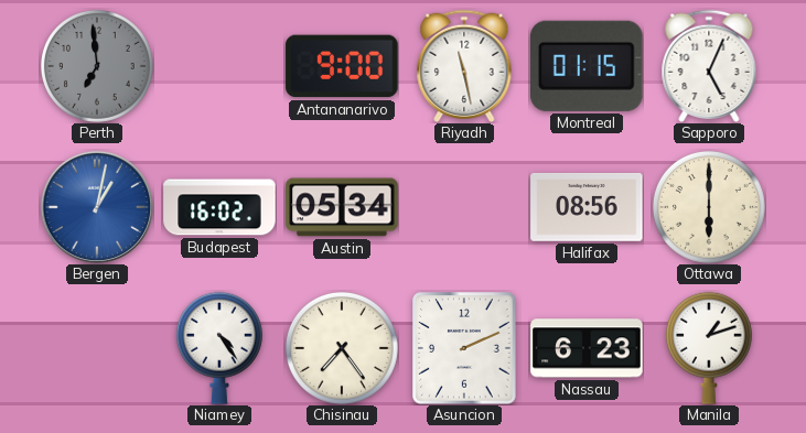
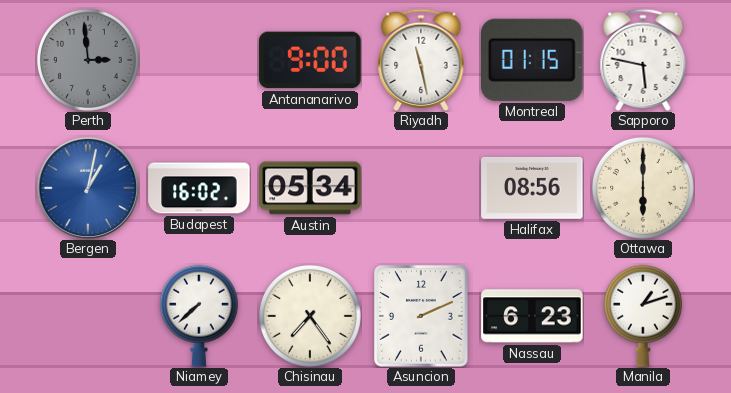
Perth: 6:59 -> 2:59 (88, 60)
Sapporo: 5:04 -> 5:47 (643, 59)
Niamey: 4:24 -> 7:38 (199, 316)
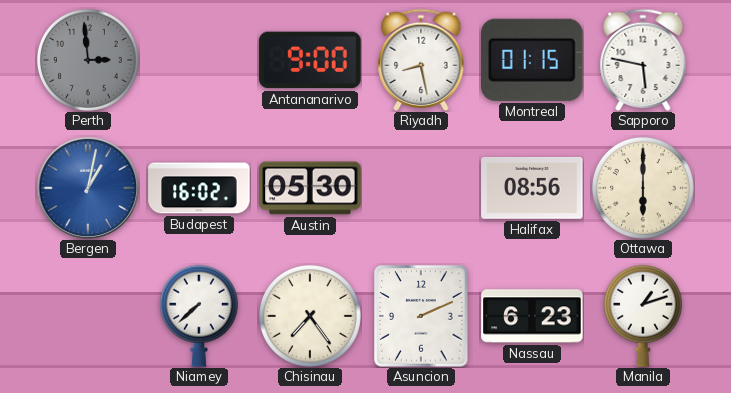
Riyadh: 11:28 -> 8:28 (421, 59)
Austin: 05:34 -> 05:30 (310, 188)
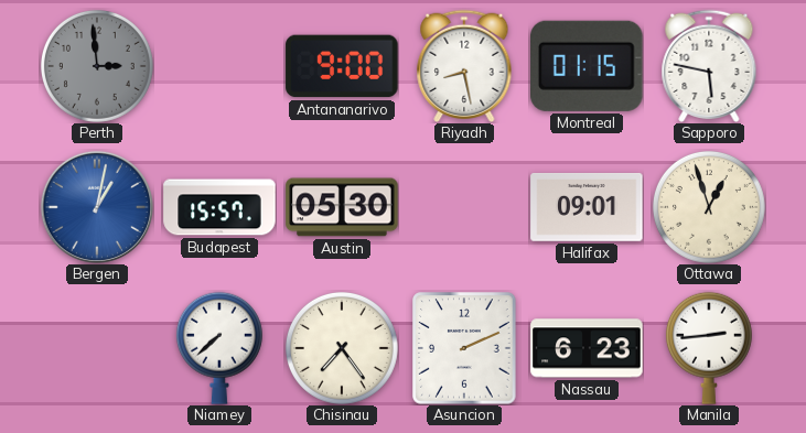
Budapest: 16:02 -> 15:57 (219, 207)
Halifax: 08:56 -> 09:01 (587, 207)
Ottawa: 6:00 -> 12:57 (709, 207)
Manila: 1:12 -> 2:44 (709, 348)
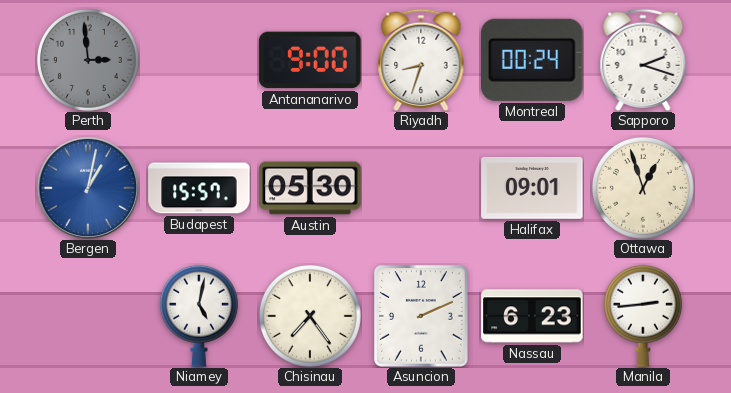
Riyadh: 8:28 -> 8:33 (421, 59)
Montreal: 01:15 -> 00:24 (533, 60)
Sapporo: 5:47 -> 2:18 (643, 59)
Niamey: 7:38 -> 5:02 (199, 316)
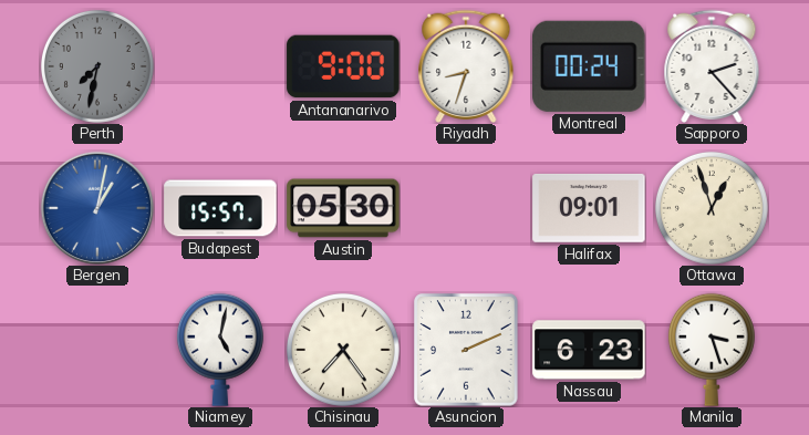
Perth: 2:59 -> 7:32 (97, 66)
Sapporo: 2:18 -> 2:23 (712, 65)
Manila: 2:44 -> 3:27 (712, 350)
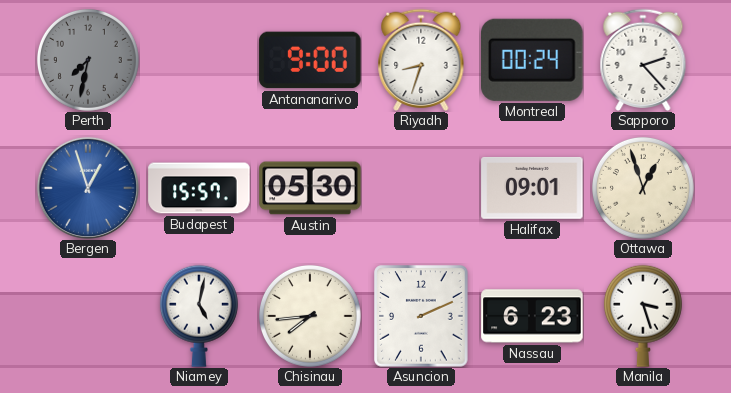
Bergen: 1:02 -> 12:57 (88, 188)
Chisinau: 7:24 -> 7:44 (310, 316)
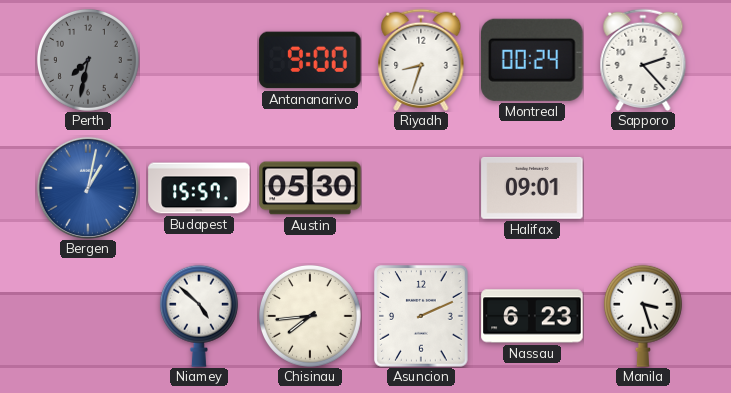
Bergen: 12:57 -> 1:02 (88, 188)
Ottawa: 12:57 -> none (643, 188)
Niamey: 5:02 -> 4:52 (199, 316)
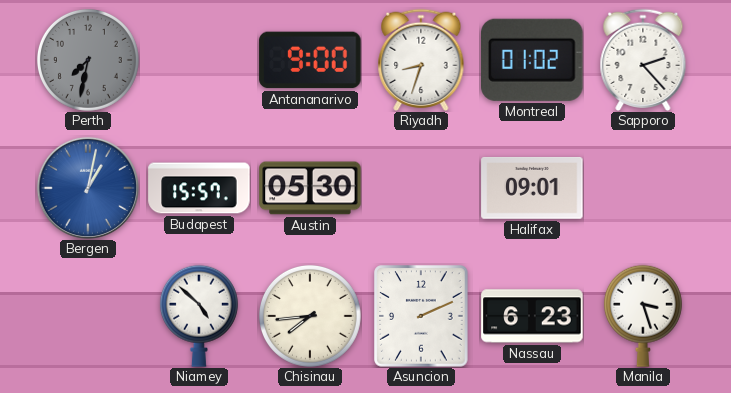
Montreal: 00:24 -> 01:02 (533, 60)
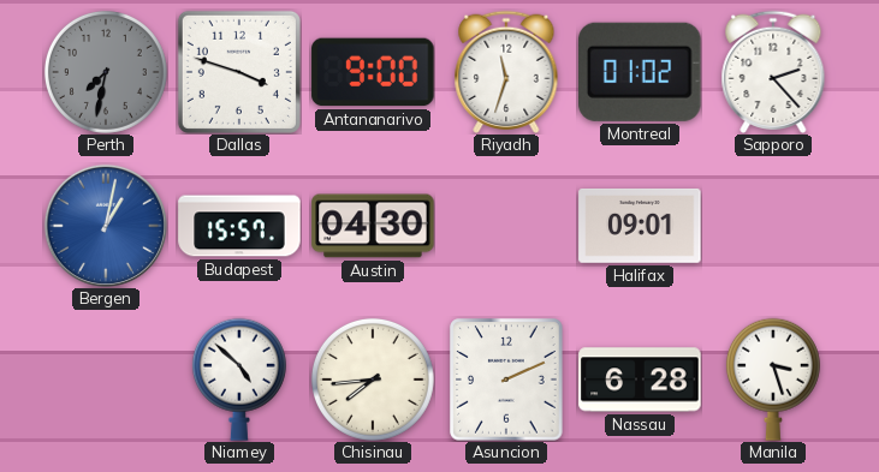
Dallas: none -> 3:48 (239, 72)
Riyadh: 8:33 -> 11:33 (506, 71)
Austin: 05:30 -> 04:30 (373, 226)
Nassau: 6:23 -> 6:28 (640, 380)
